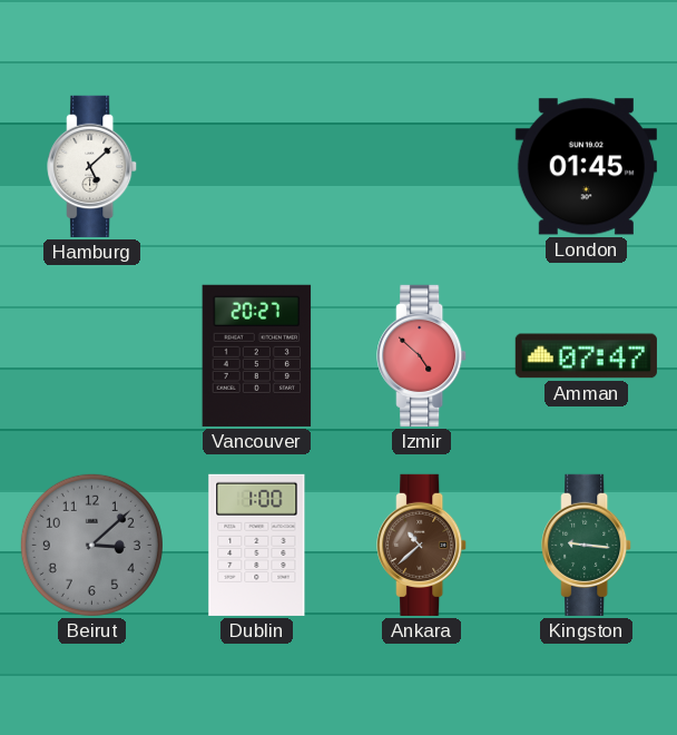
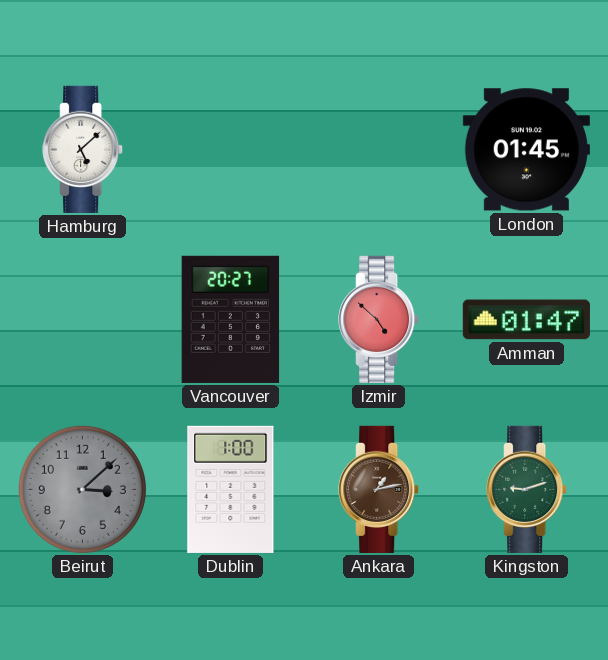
Amman: 07:47 -> 01:47 (526, 320)
Ankara: 10:38 -> 1:13 (379, 489)
Kingston: 9:16 -> 9:12 (527, 489)
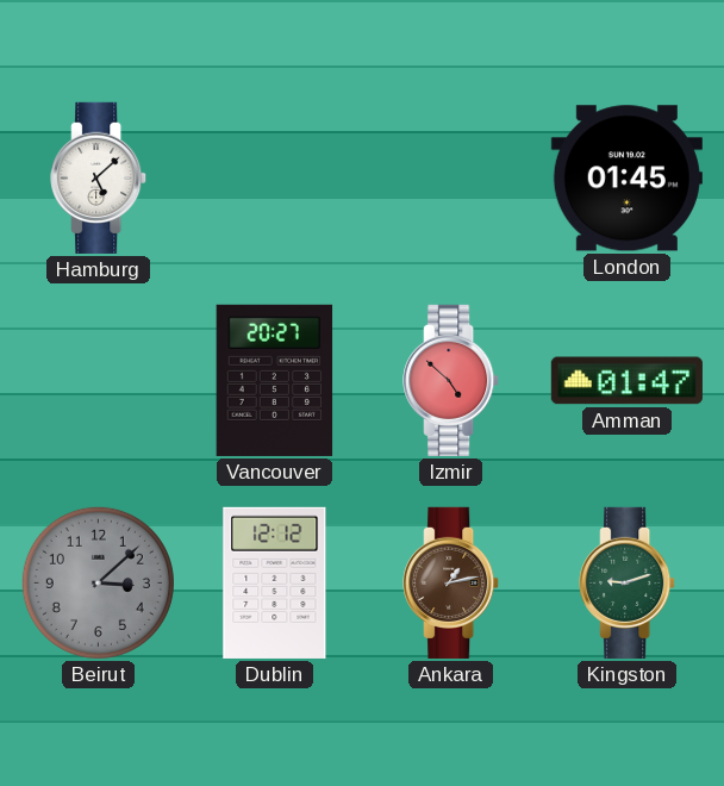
Dublin: 1:00 -> 12:12 (275, 582)
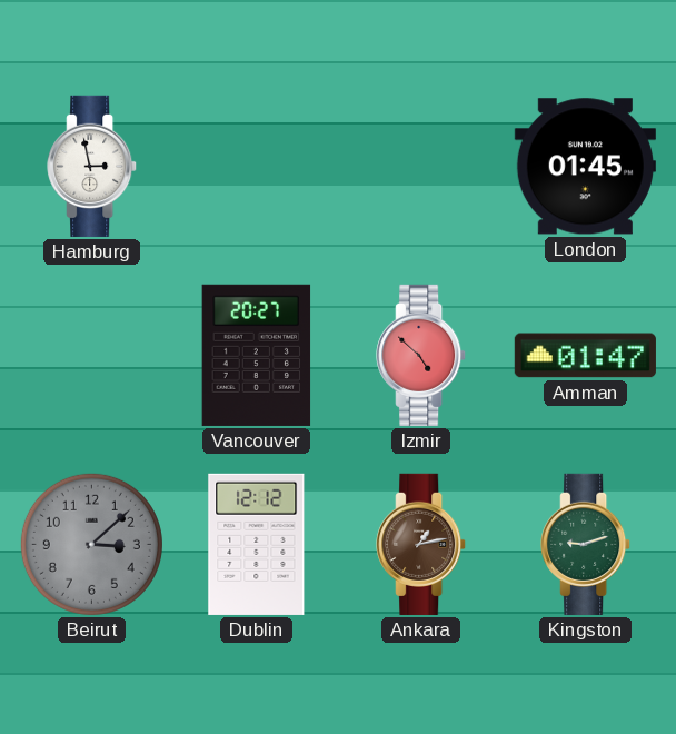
Hamburg: 5:08 -> 2:58 (92, 166)
